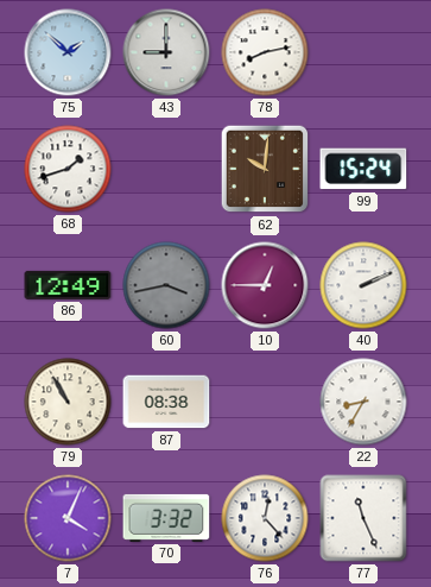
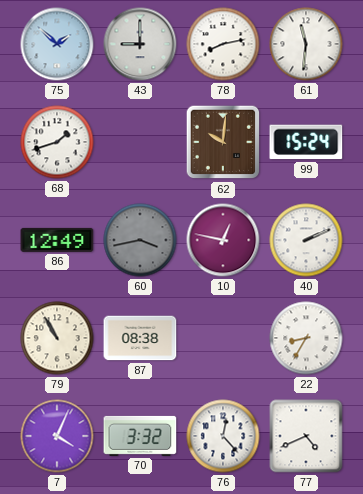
61: none -> 11:31 (306, 44)
10: 12:45 -> 12:47 (223, 240)
77: 11:26 -> 4:41 (306, 436)
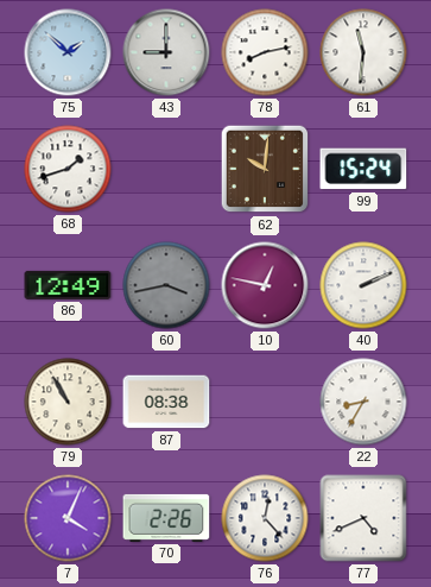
70: 3:32 -> 2:26 (166, 518)
